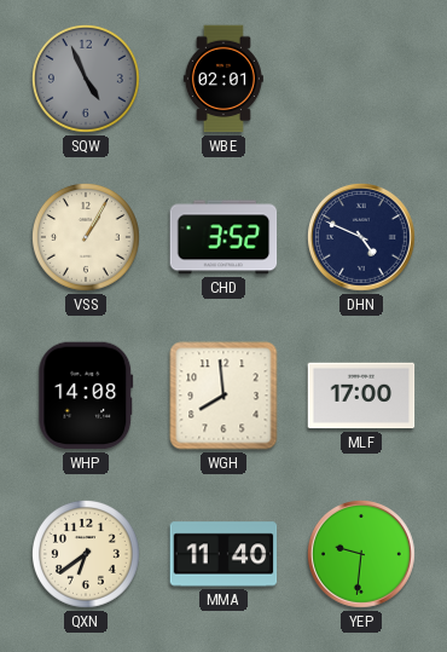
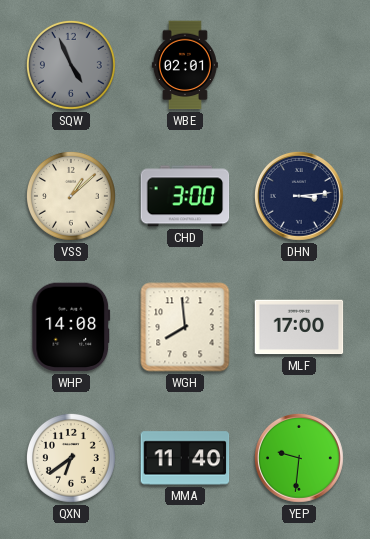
VSS: 1:05 -> 1:08 (71, 196)
CHD: 3:52 -> 3:00 (185, 196)
DHN: 4:49 -> 3:14 (299, 196)
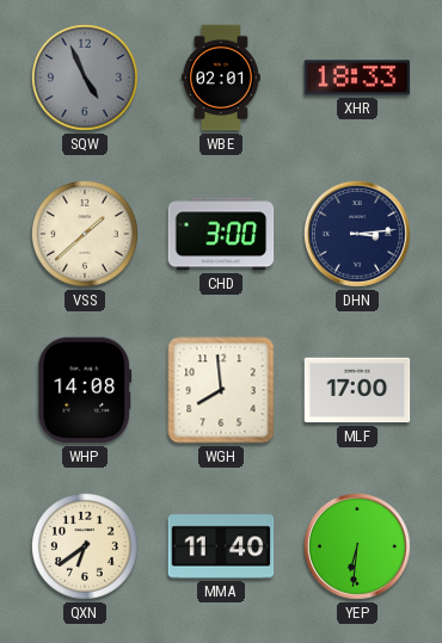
XHR: none -> 18:33 (357, 78)
VSS: 1:08 -> 1:38 (85, 234)
YEP: 9:31 -> 6:31 (357, 546)
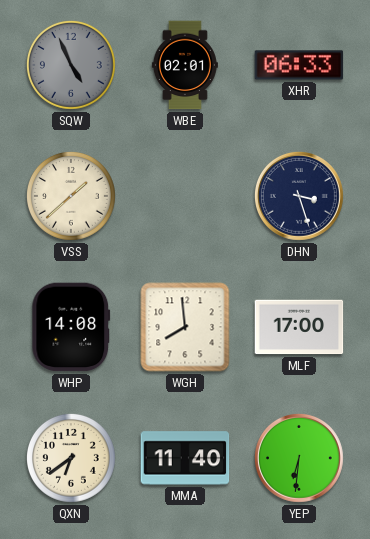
XHR: 18:33 -> 06:33 (299, 65)
CHD: 3:00 -> none (221, 234)
DHN: 3:14 -> 3:27 (299, 196)
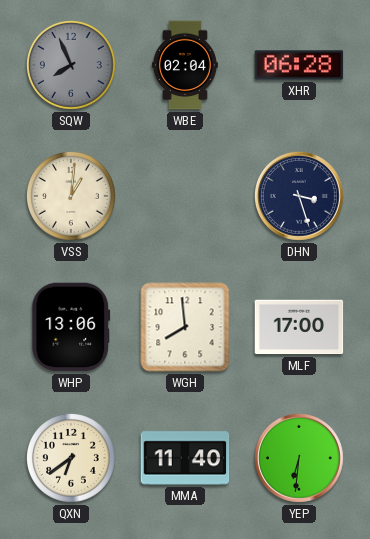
SQW: 4:56 -> 7:56 (71, 65)
WBE: 02:01 -> 02:04 (185, 65)
XHR: 06:33 -> 06:28 (299, 65)
VSS: 1:38 -> 1:01 (71, 196)
WHP: 14:08 -> 13:06 (71, 327)
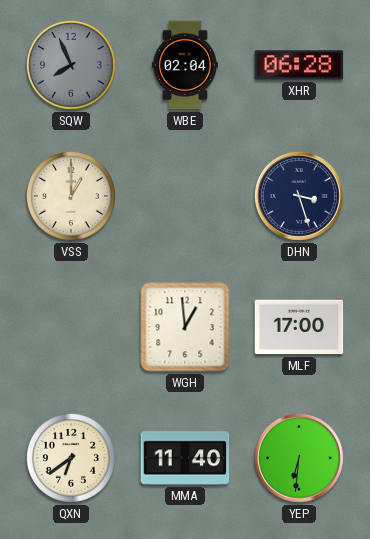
VSS: 1:01 -> 1:00 (71, 196)
WHP: 13:06 -> none (71, 327)
WGH: 7:59 -> 12:59 (185, 327)
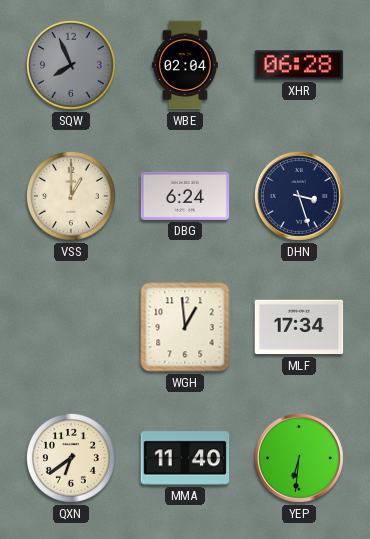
DBG: none -> 6:24 (185, 196)
MLF: 17:00 -> 17:34 (299, 327)
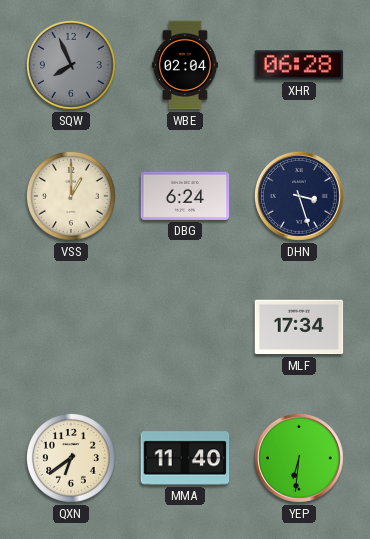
WGH: 12:59 -> none (185, 327)
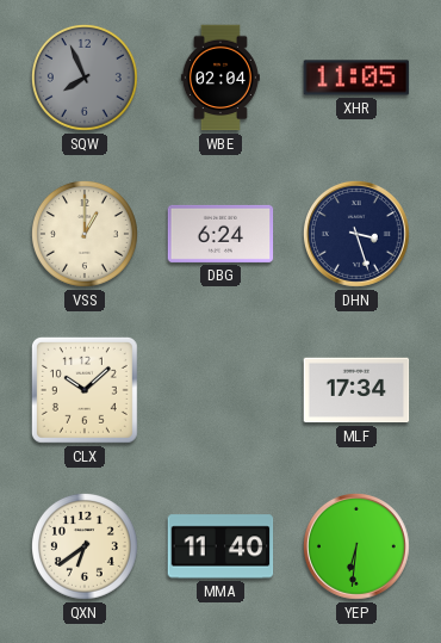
XHR: 06:28 -> 11:05 (356, 78)
CLX: none -> 10:08 (85, 390)
